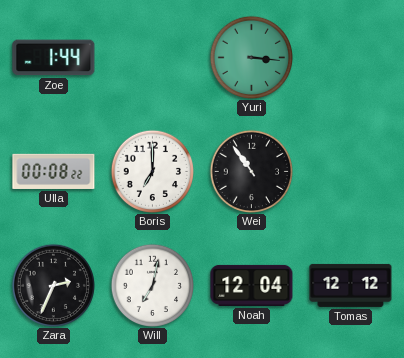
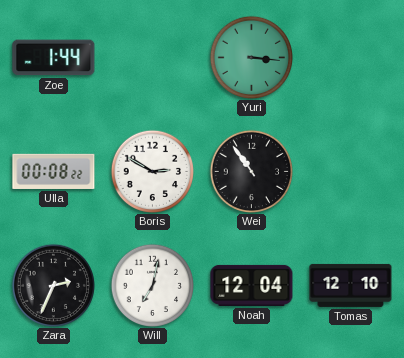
Boris: 7:00 -> 2:50 (152, 171)
Tomas: 12:12 -> 12:10 (351, 285)
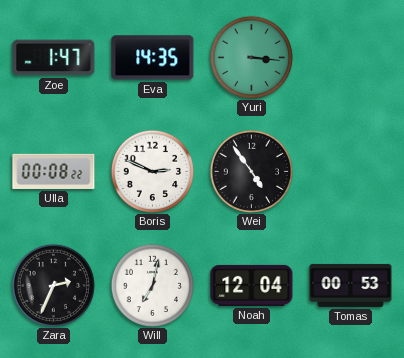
Zoe: 1:44 -> 1:47 (54, 58)
Eva: none -> 14:35 (153, 58)
Boris: 2:50 -> 2:49 (152, 171)
Wei: 10:54 -> 4:54 (251, 171)
Tomas: 12:10 -> 00:53 (351, 285)
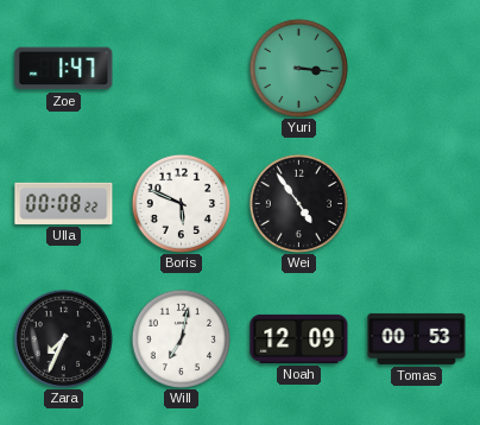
Eva: 14:35 -> none (153, 58)
Boris: 2:49 -> 5:49 (181, 203)
Zara: 2:34 -> 7:34 (63, 338)
Noah: 12:04 -> 12:09 (299, 338)
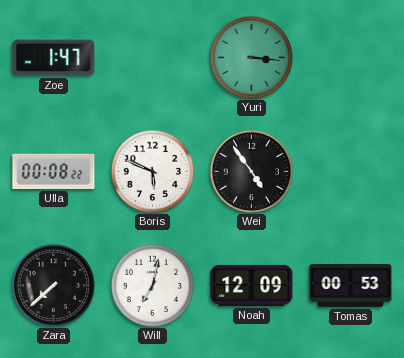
Zara: 7:34 -> 7:38 (53, 285)
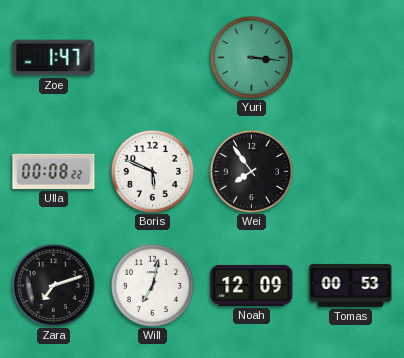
Wei: 4:54 -> 7:54 (251, 171)
Zara: 7:38 -> 7:12 (53, 285)
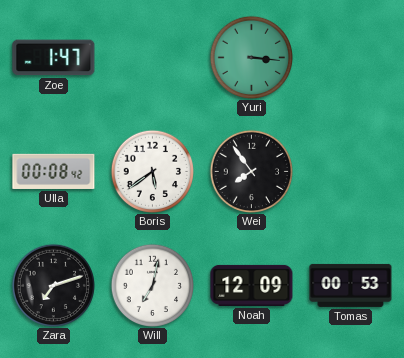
Ulla: 00:08:22 -> 00:08:42 (54, 171)
Boris: 5:49 -> 5:39 (152, 171)
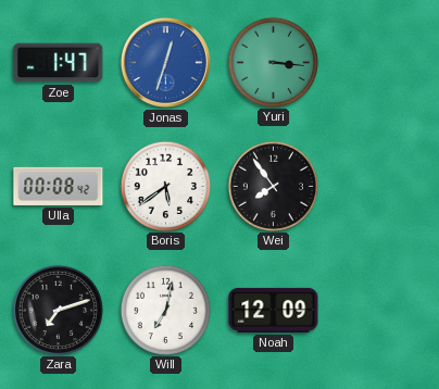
Jonas: none -> 12:33 (165, 62)
Tomas: 00:53 -> none (351, 285)
